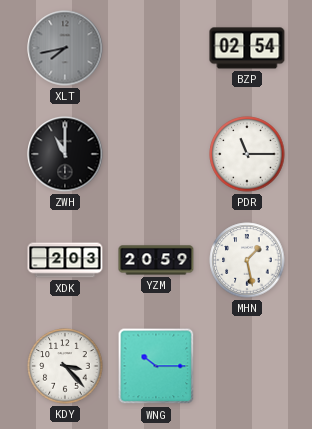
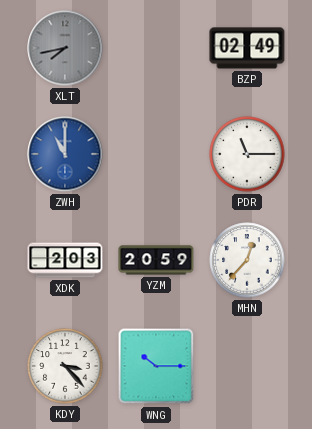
BZP: 02:54 -> 02:49 (247, 48)
ZWH dial: black -> blue (65, 154)
MHN: 1:28 -> 12:37 (247, 260)
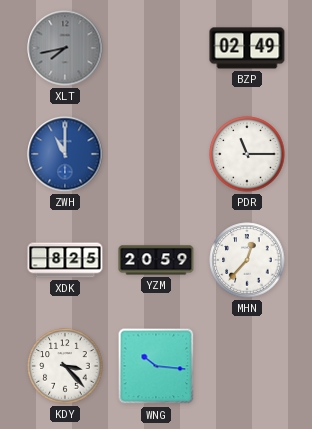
XDK: 2:03 -> 8:25 (65, 260)
WNG: 10:15 -> 10:16 (156, 366)
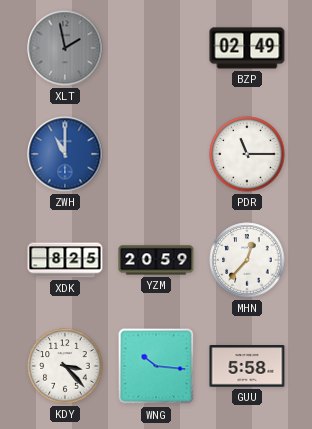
XLT: 7:43 -> 1:58 (65, 48)
GUU: none -> 5:58 (247, 366)
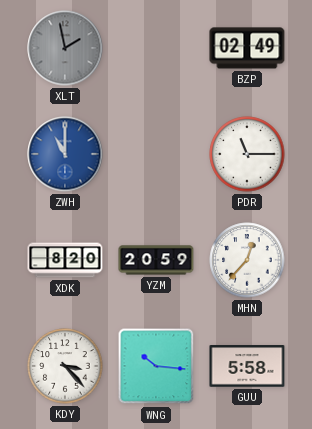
XDK: 8:25 -> 8:20 (65, 260)
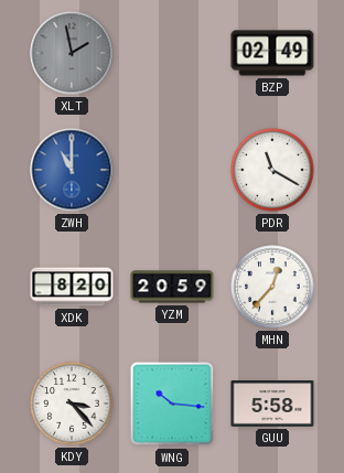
PDR: 11:15 -> 11:20 (272, 170)
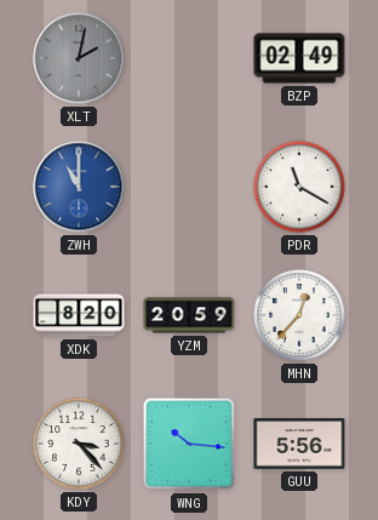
XLT: 1:58 -> 2:02 (79, 58)
GUU: 5:58 -> 5:56 (299, 444)
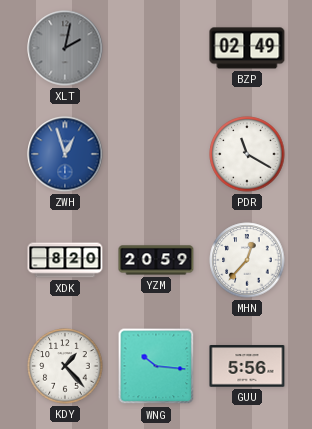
ZWH: 11:00 -> 12:57 (65, 154)
KDY: 3:23 -> 1:23 (65, 366)
